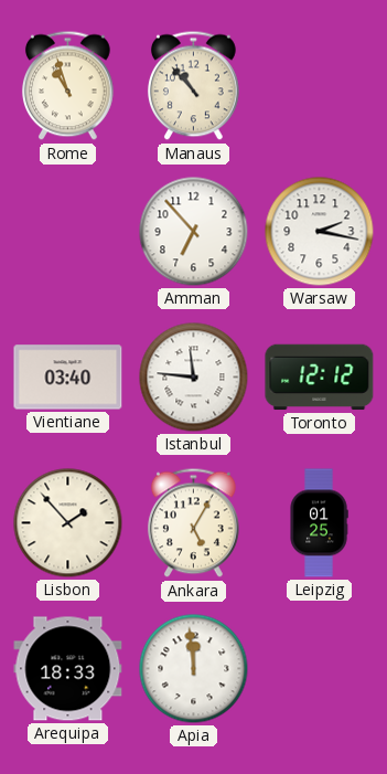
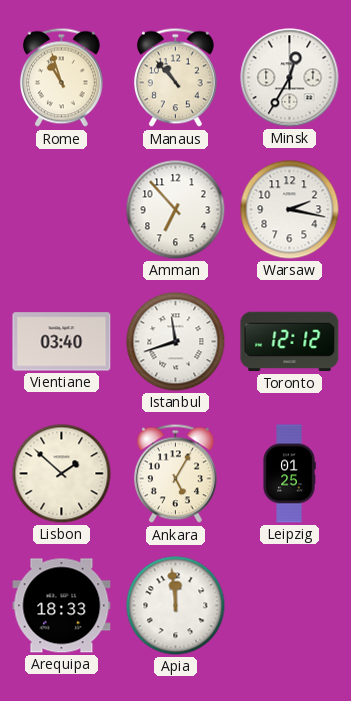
Minsk: none -> 12:35 (290, 78)
Istanbul: 11:46 -> 11:42 (176, 342)
Lisbon: 1:53 -> 1:52 (62, 474)
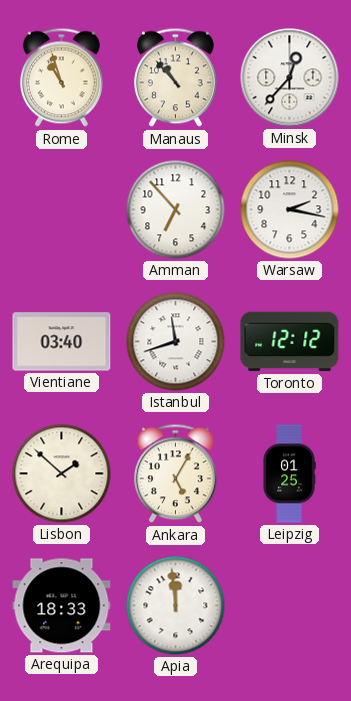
Minsk: 12:35 -> 12:37 (290, 78)
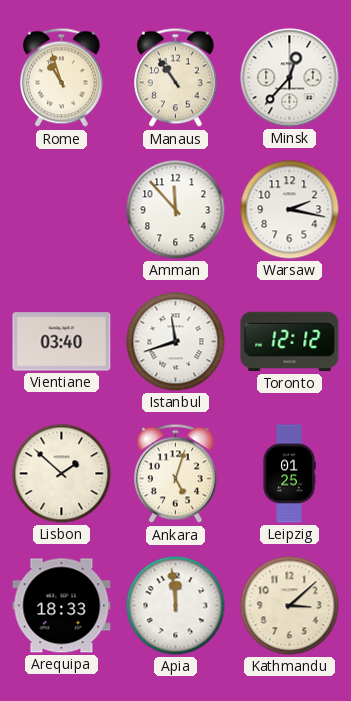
Manaus: 10:53 -> 10:54 (176, 78)
Amman: 6:53 -> 11:53 (176, 210)
Ankara: 5:05 -> 5:03 (176, 474)
Kathmandu: none -> 3:08 (290, 606)
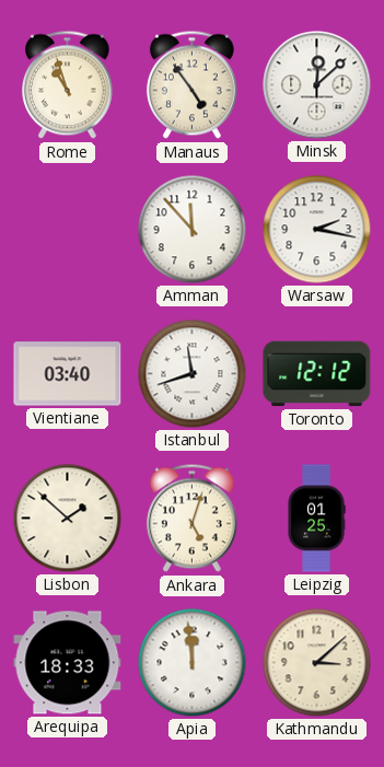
Manaus: 10:54 -> 4:54 (193, 85)
Minsk: 12:37 -> 12:08 (317, 85)
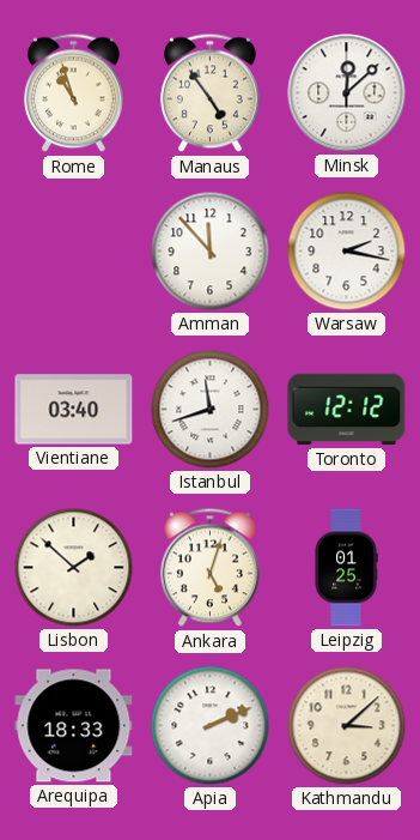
Apia: 11:59 -> 2:11 (211, 726)
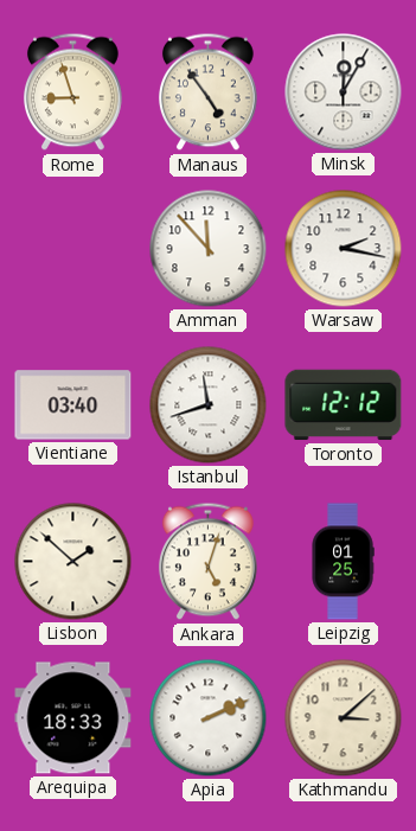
Rome: 10:57 -> 8:57 (73, 92)
Minsk: 12:08 -> 12:05 (344, 92)
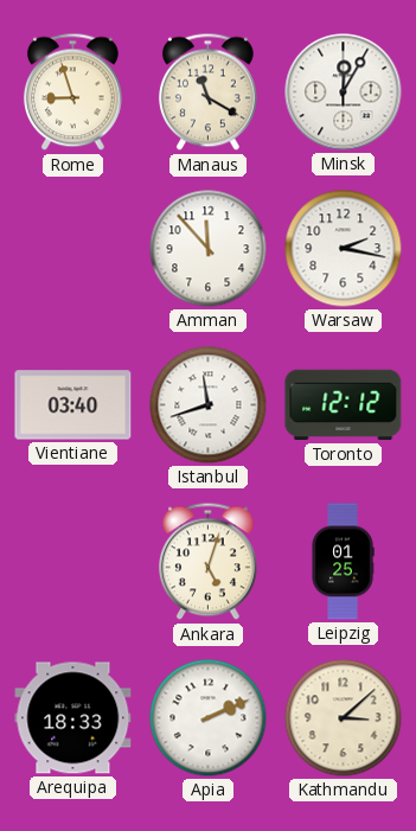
Manaus: 4:54 -> 11:20 (209, 92)
Lisbon: 1:52 -> none (73, 562)
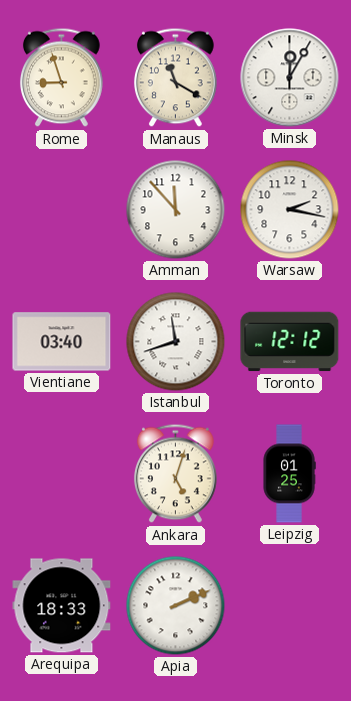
Kathmandu: 3:08 -> none (344, 718)
